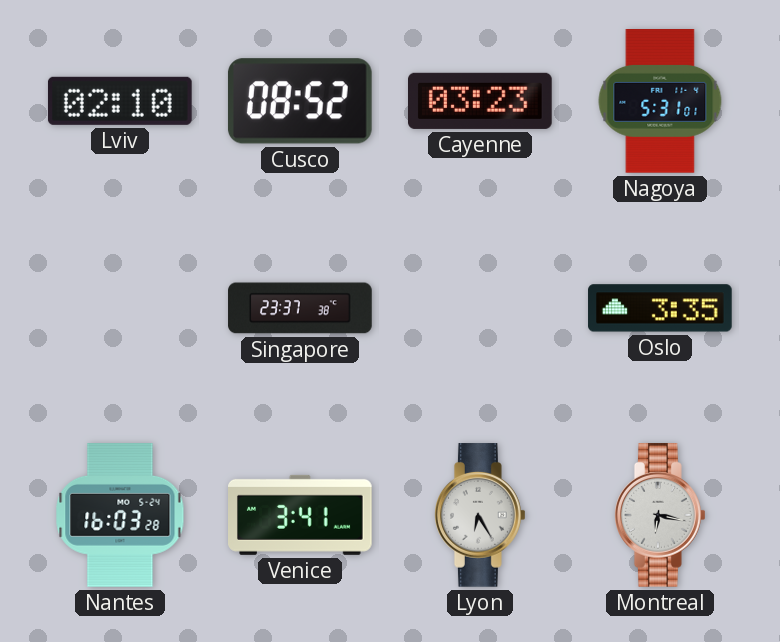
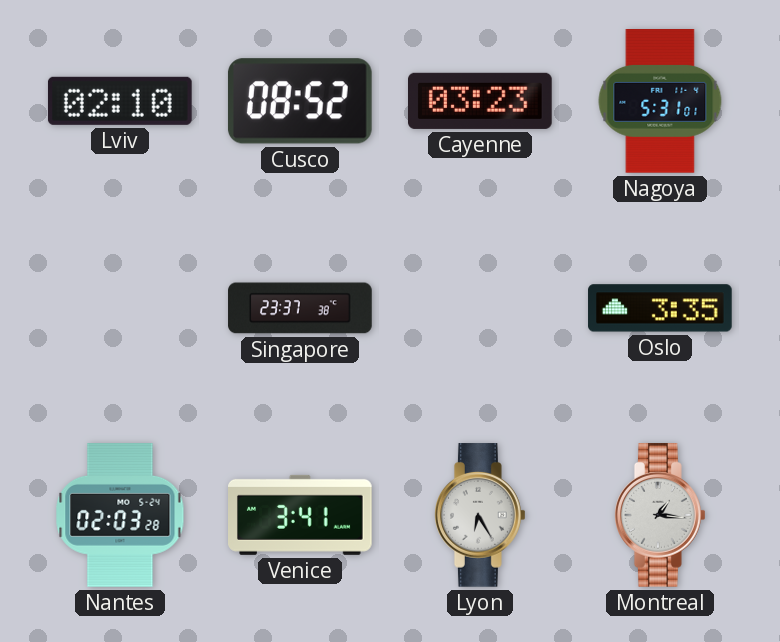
Nantes: 16:03 -> 02:03 (120, 515)
Montreal: 6:17 -> 1:16 (661, 515)
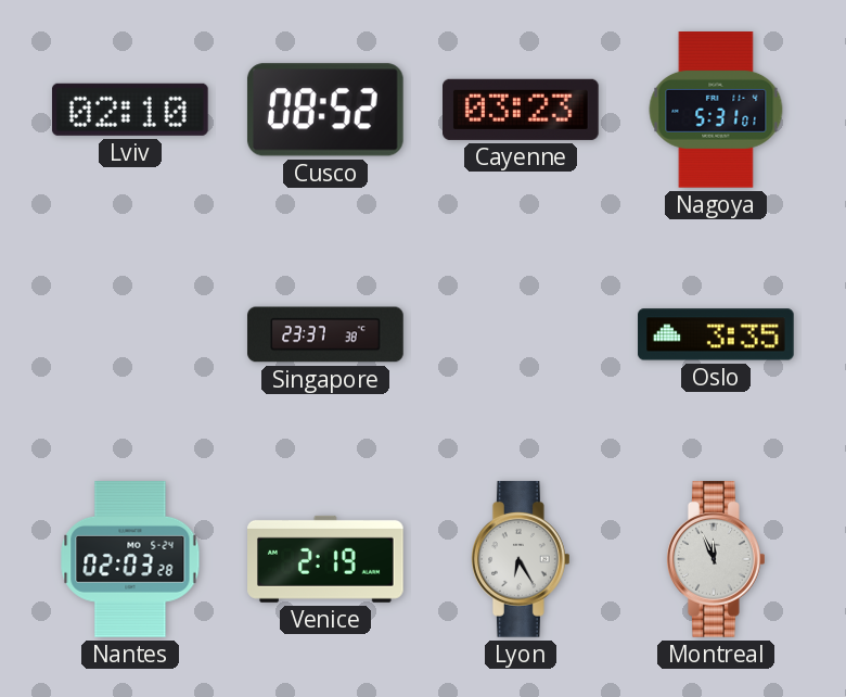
Venice: 3:41 -> 2:19 (326, 559)
Montreal: 1:16 -> 11:56 (717, 559)
